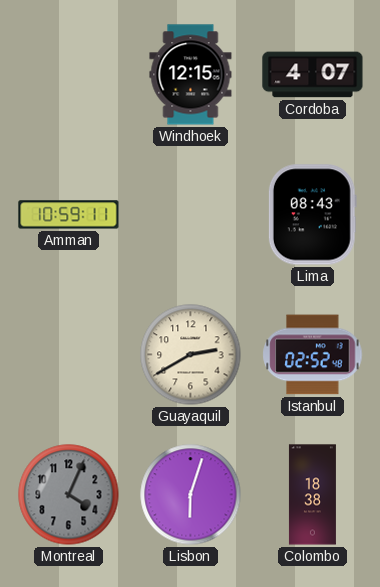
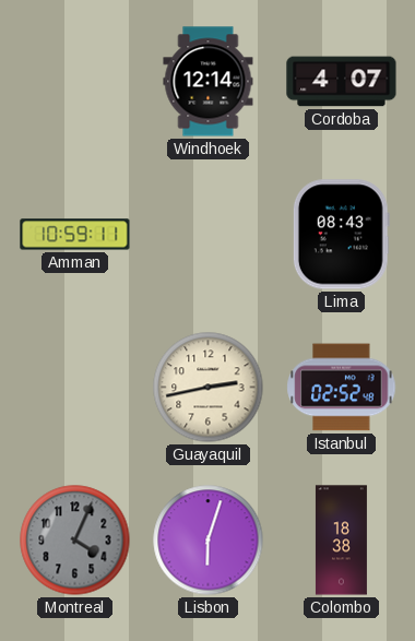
Windhoek: 12:15 -> 12:14 (209, 82)
Guayaquil: 2:40 -> 2:43 (209, 388)
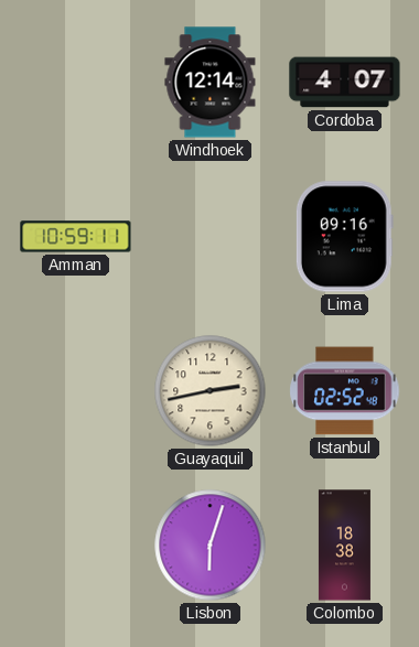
Lima: 08:43 -> 09:16 (344, 237)
Montreal: 4:04 -> none (75, 541)
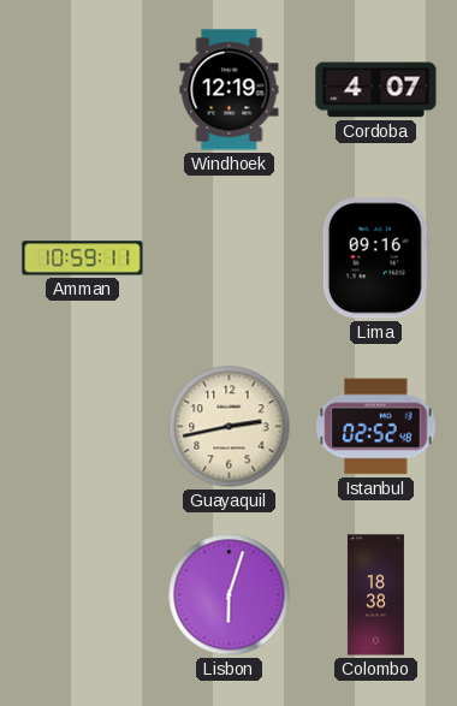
Windhoek: 12:14 -> 12:19 (230, 90)
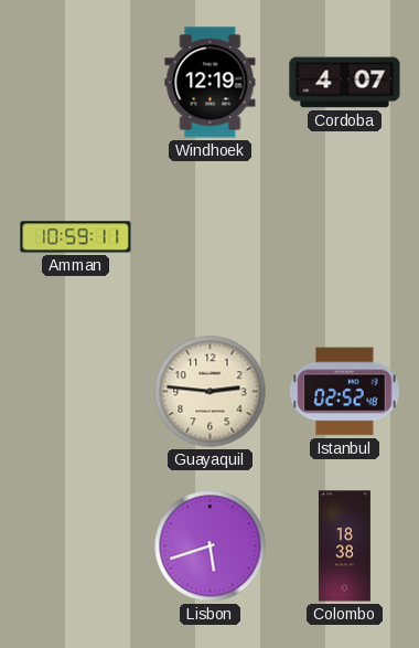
Lima: 09:16 -> none (375, 259)
Guayaquil: 2:43 -> 2:46 (211, 392)
Lisbon: 6:03 -> 5:42 (211, 546)
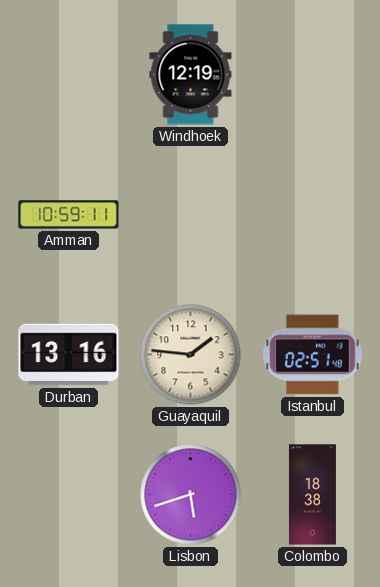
Cordoba: 4:07 -> none (345, 83)
Durban: none -> 13:16 (69, 355)
Guayaquil: 2:46 -> 1:46 (191, 355)
Istanbul: 02:52 -> 02:51 (313, 355)
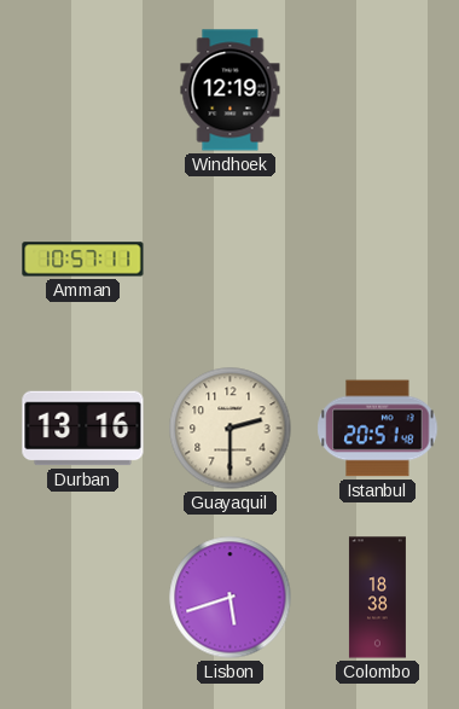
Amman: 10:59 -> 10:57 (83, 260)
Guayaquil: 1:46 -> 2:30 (231, 429)
Istanbul: 02:51 -> 20:51 (378, 429)
